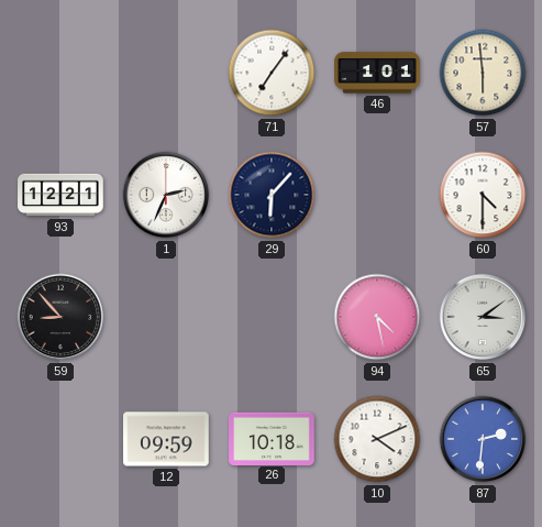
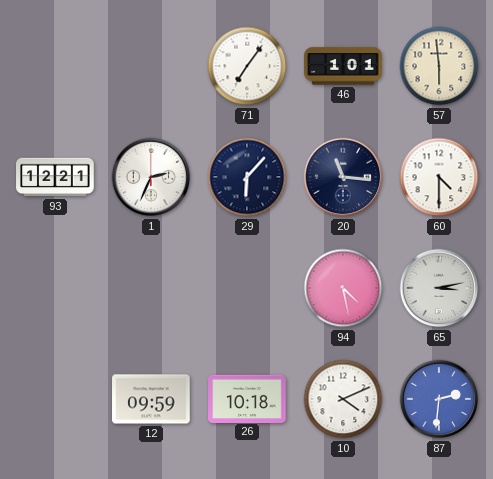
20: none -> 11:16 (343, 177)
59: 8:53 -> none (60, 317)
65: 3:09 -> 3:13 (439, 288)
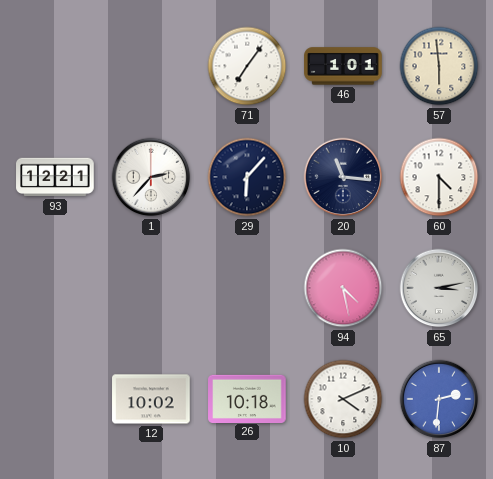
1: 2:34 -> 2:37 (151, 177)
12: 09:59 -> 10:02 (151, 399)
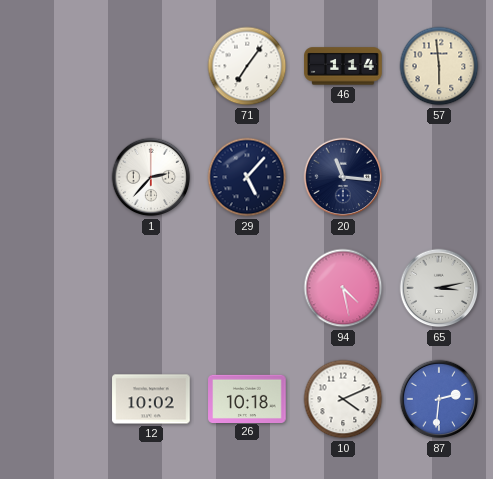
46: 1:01 -> 1:14 (343, 66)
93: 12:21 -> none (55, 177)
29: 6:07 -> 5:07 (247, 177)
60: 4:30 -> none (439, 177)
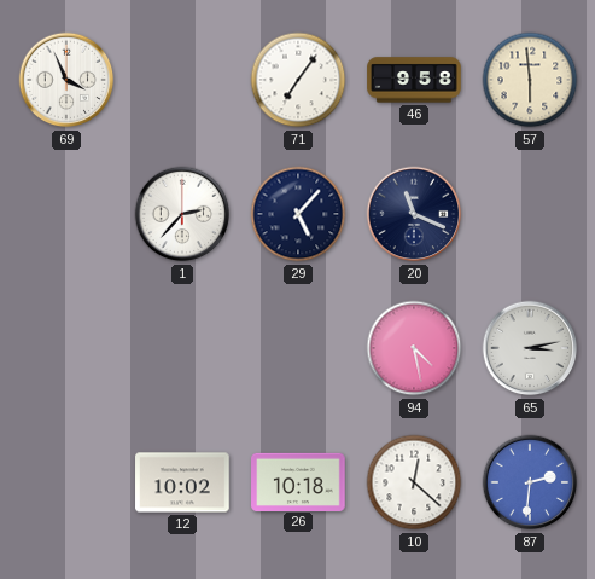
69: none -> 3:56 (66, 80)
46: 1:14 -> 9:58 (414, 80)
20: 11:16 -> 11:19 (414, 214)
10: 4:11 -> 12:22 (414, 482)
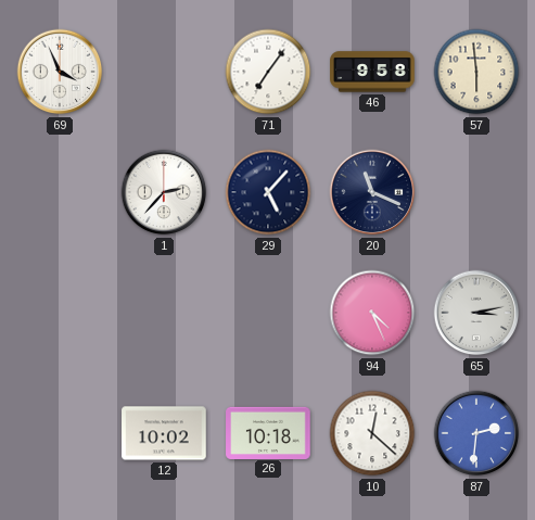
94: 4:28 -> 4:26 (372, 313)
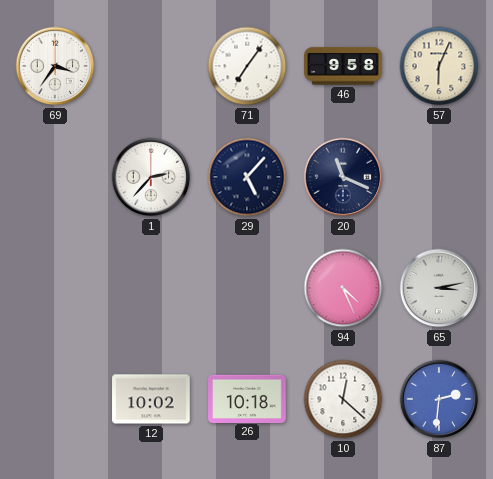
69: 3:56 -> 3:36 (55, 66)
57: 5:59 -> 6:04 (439, 66)
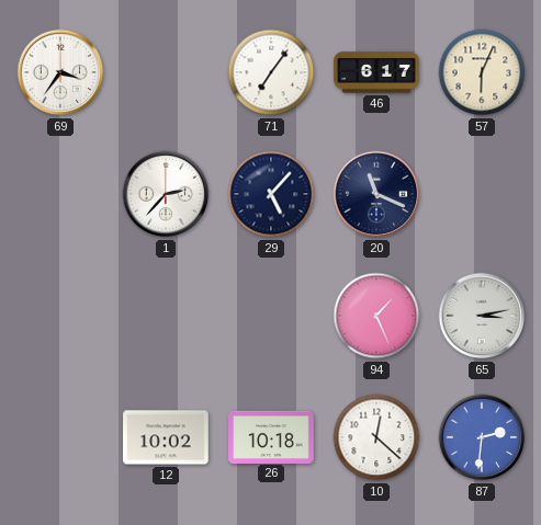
46: 9:58 -> 6:17 (376, 72)
94: 4:26 -> 1:26 (376, 316)
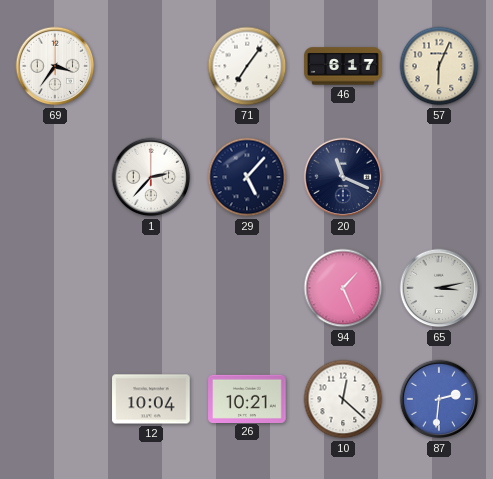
12: 10:02 -> 10:04 (151, 399)
26: 10:18 -> 10:21 (247, 398)
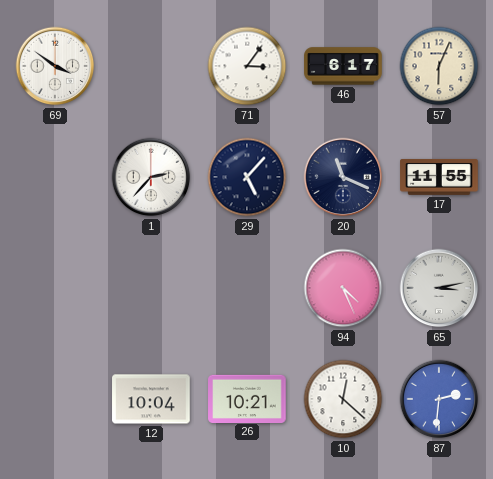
69: 3:36 -> 3:51 (55, 66)
71: 7:06 -> 3:06 (247, 66)
17: none -> 11:55 (439, 177)
94: 1:26 -> 4:26 (343, 288)
